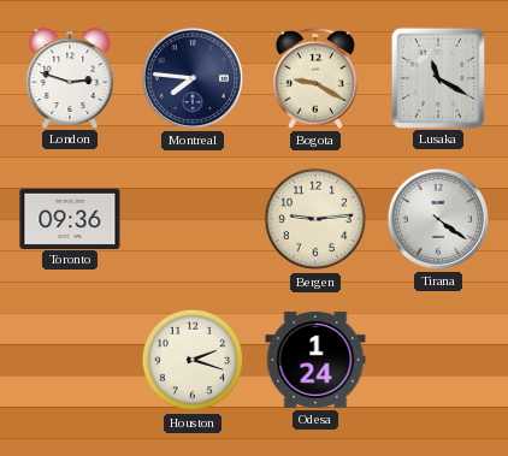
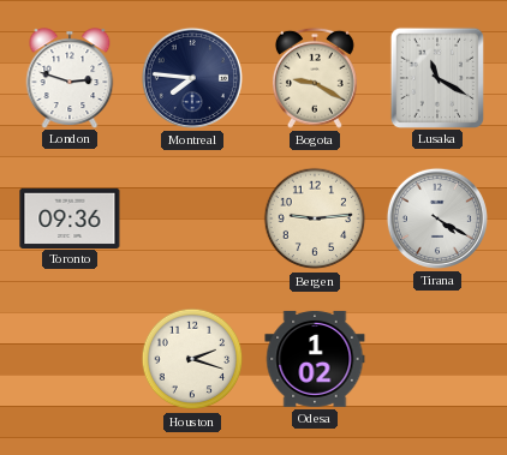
Tirana: 4:21 -> 4:20 (437, 218)
Odesa: 1:24 -> 1:02 (315, 359)
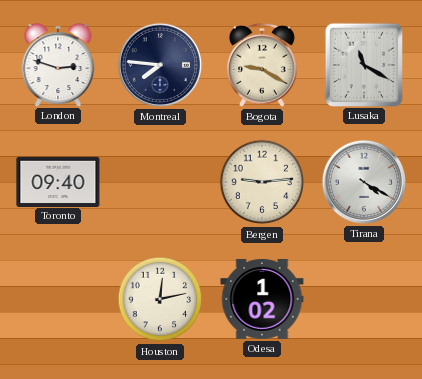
Toronto: 09:36 -> 09:40 (58, 181)
Houston: 2:18 -> 12:13 (160, 299)
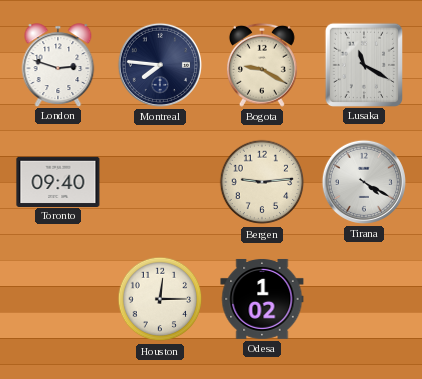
Houston: 12:13 -> 12:15 (160, 299)
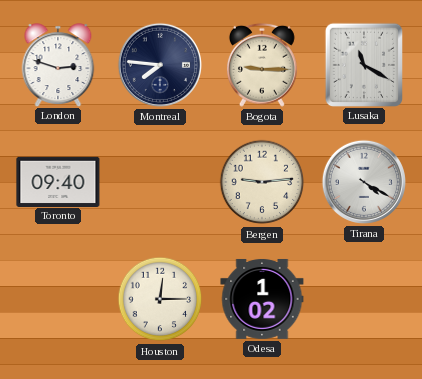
Bogota: 9:20 -> 9:15 (262, 65)
